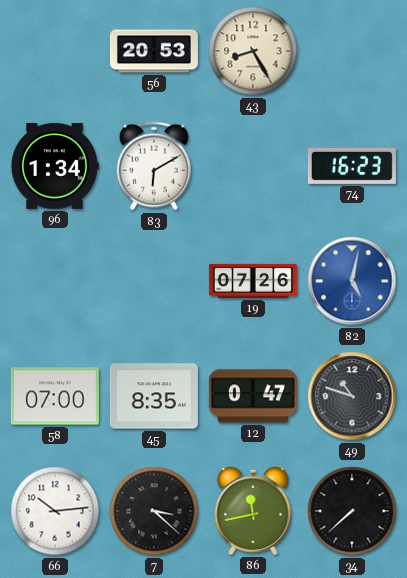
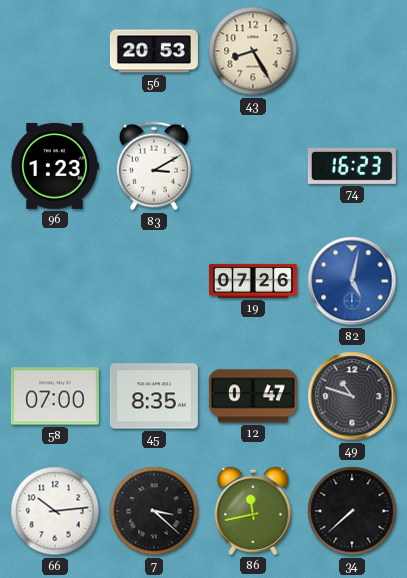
96: 1:34 -> 1:23 (55, 166)
83: 6:10 -> 3:10 (154, 166)
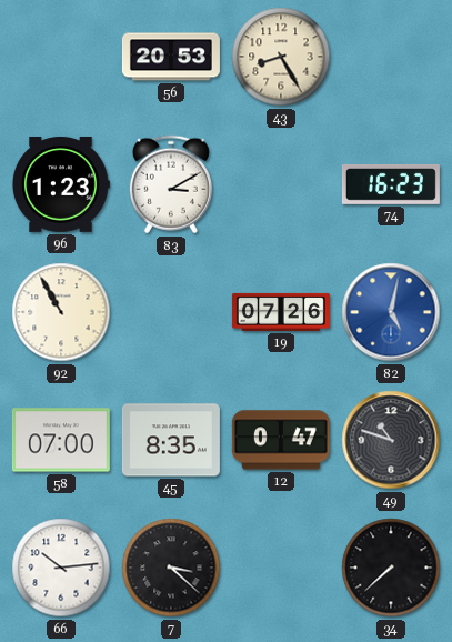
92: none -> 10:55 (61, 312)
86: 11:43 -> none (253, 511)
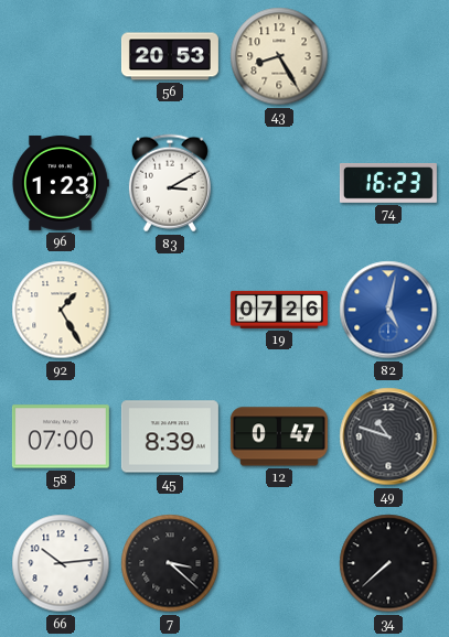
92: 10:55 -> 1:25 (61, 310)
45: 8:35 -> 8:39 (170, 436)
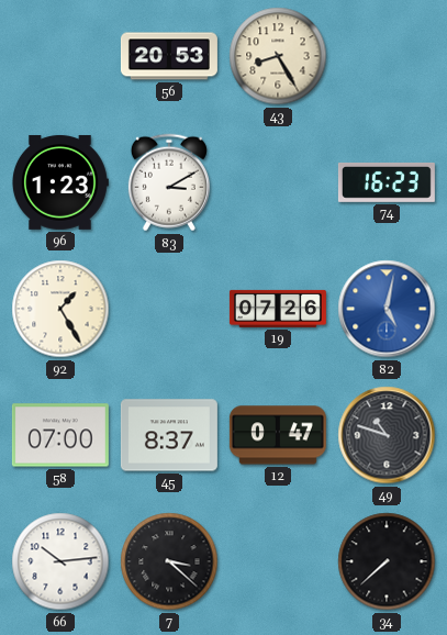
45: 8:39 -> 8:37 (169, 435)
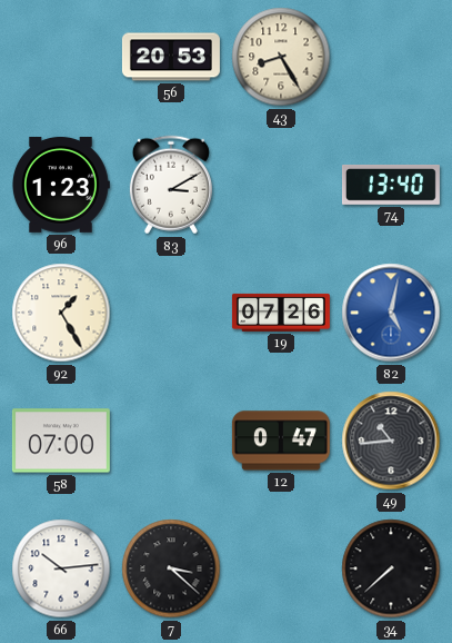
74: 16:23 -> 13:40 (391, 186)
45: 8:37 -> none (169, 435)
49: 10:48 -> 10:44 (391, 441)
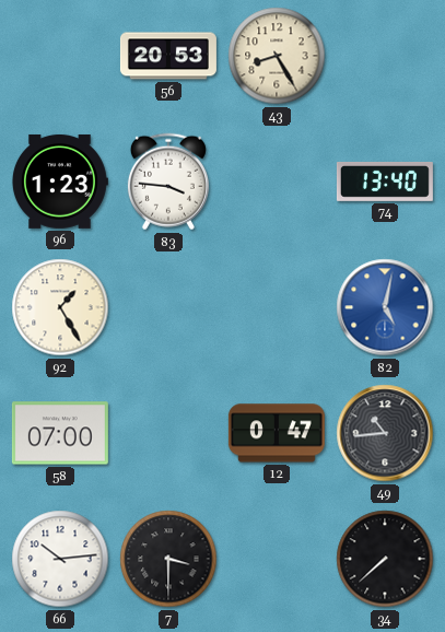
83: 3:10 -> 3:46 (168, 182)
19: 07:26 -> none (281, 313)
7: 3:22 -> 3:30 (168, 559)
